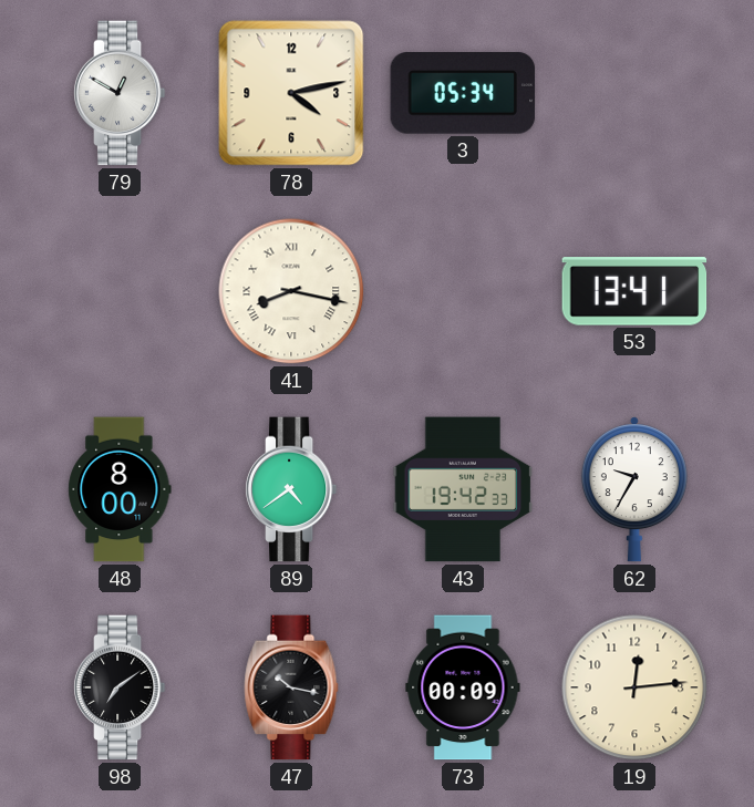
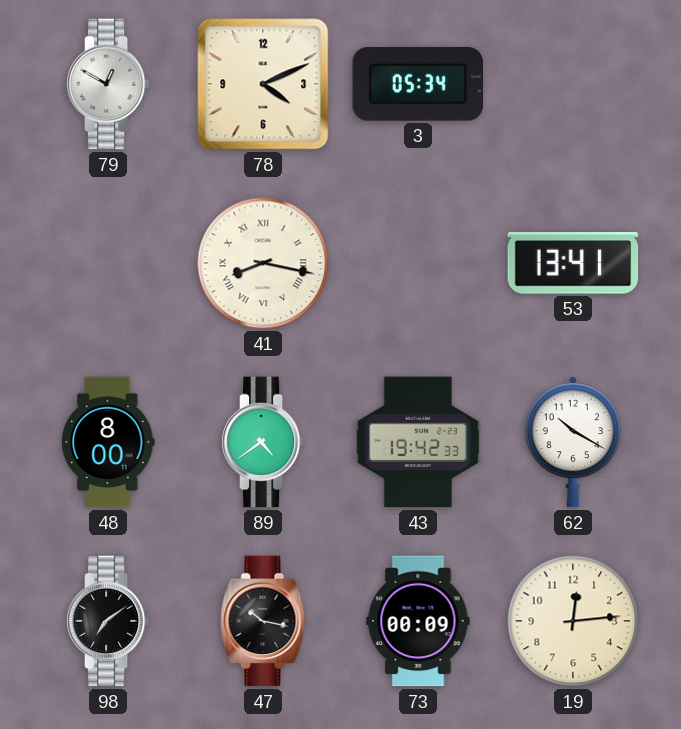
78: 4:13 -> 4:11 (263, 84)
62: 9:35 -> 10:20 (573, 442)
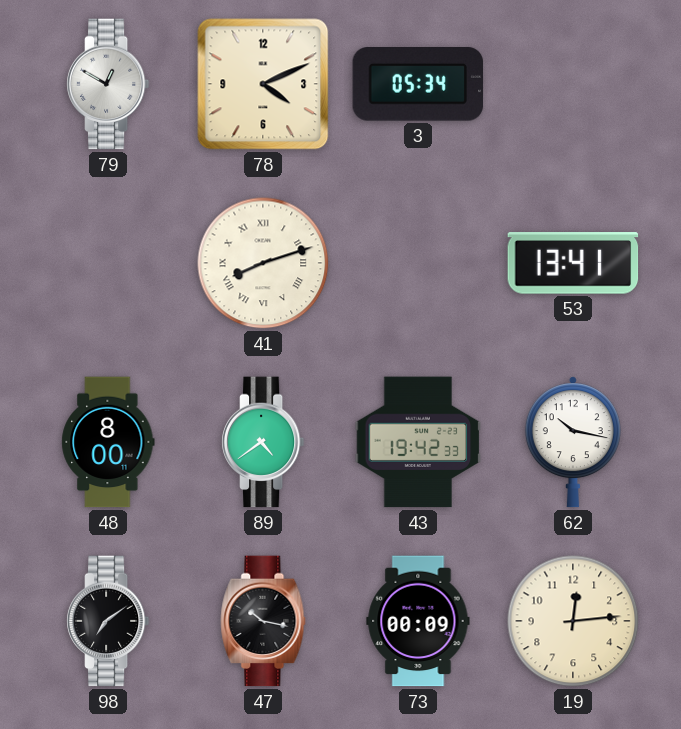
41: 8:17 -> 8:12 (263, 263)
62: 10:20 -> 10:17 (573, 442)
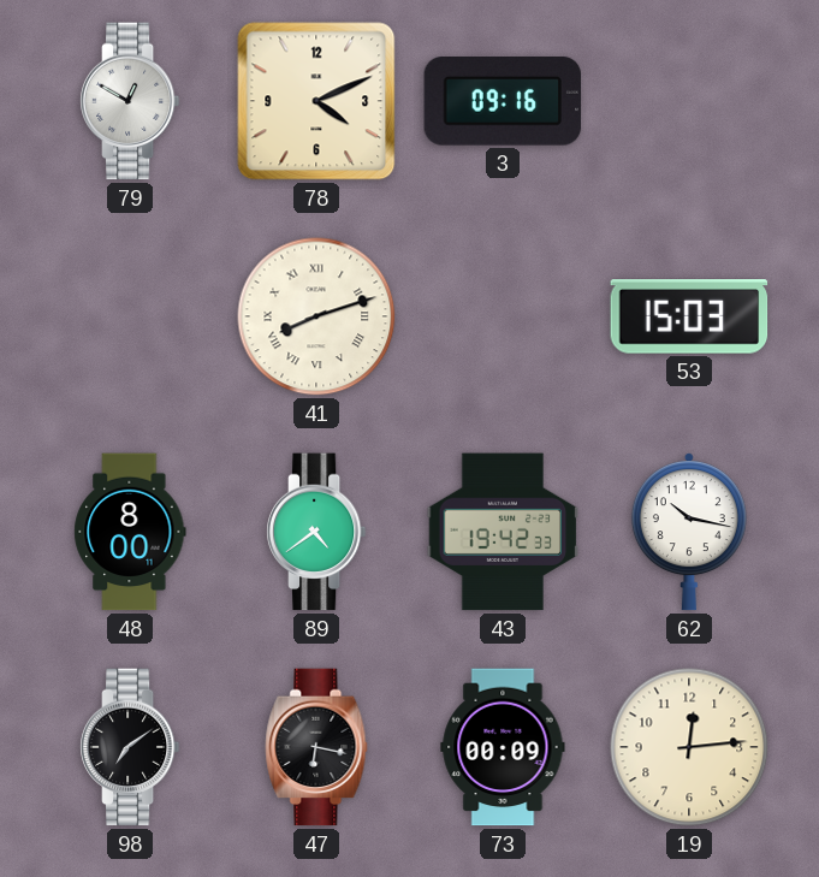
3: 05:34 -> 09:16 (503, 102)
53: 13:41 -> 15:03 (689, 316)
47: 10:17 -> 6:17 (316, 747)
